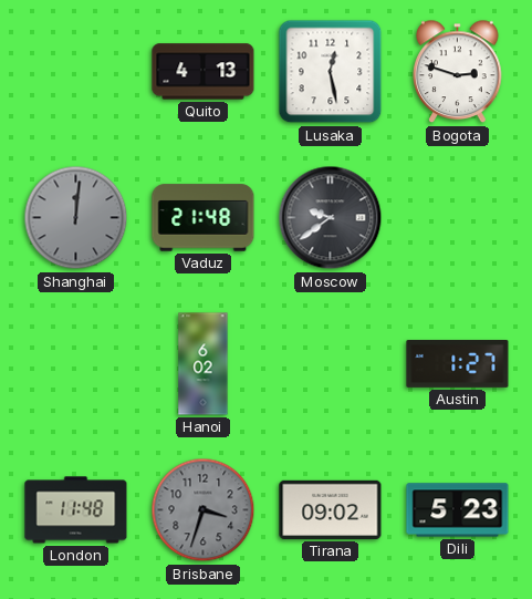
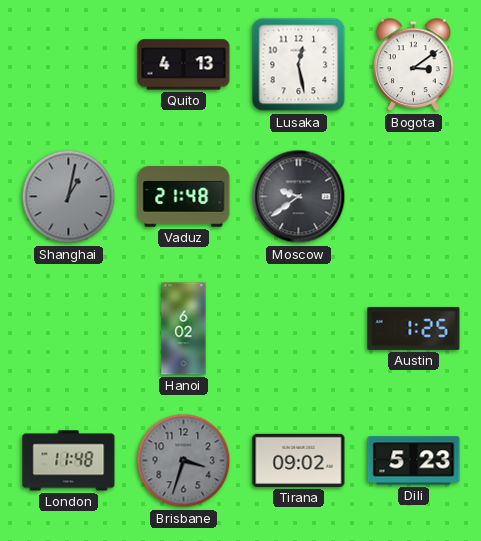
Bogota: 2:48 -> 3:09 (414, 65)
Shanghai: 12:01 -> 1:02 (69, 197)
Austin: 1:27 -> 1:25 (414, 328)
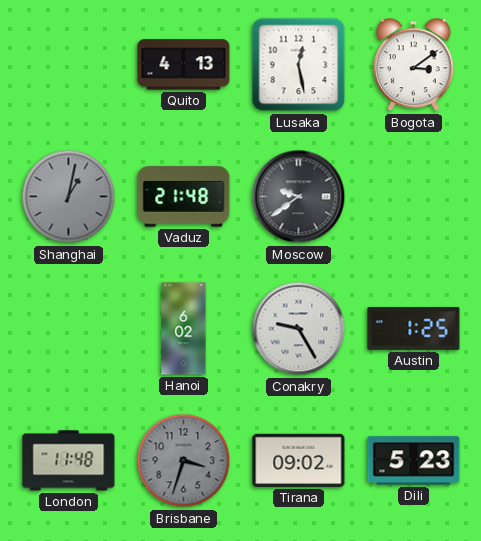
Conakry: none -> 9:25 (299, 329)
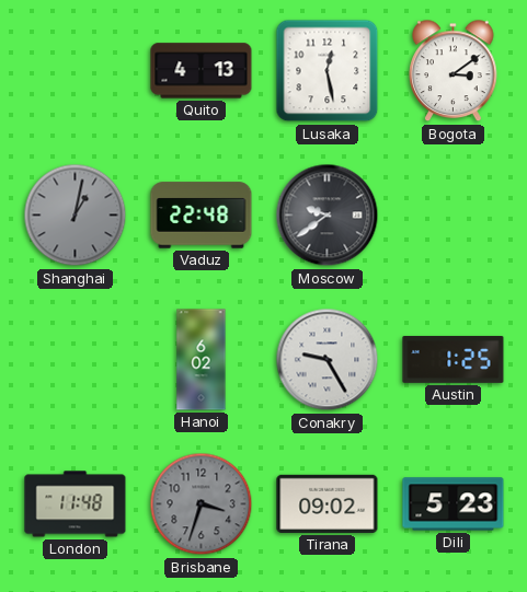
Vaduz: 21:48 -> 22:48 (202, 216)
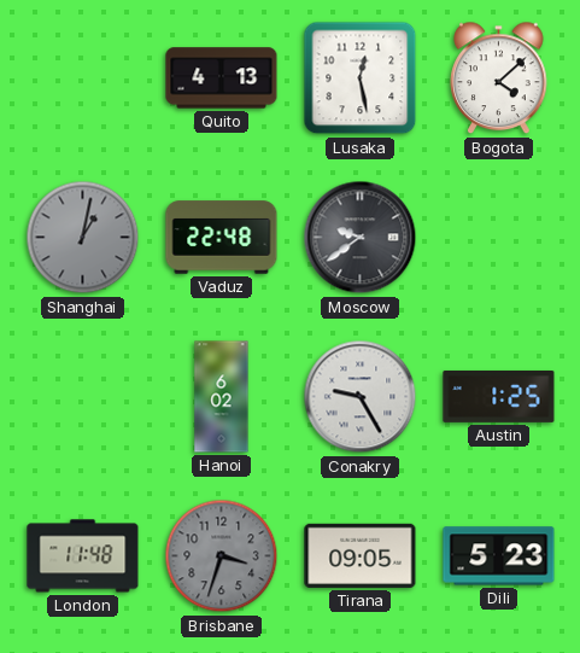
Bogota: 3:09 -> 4:08 (499, 78)
Tirana: 09:02 -> 09:05 (361, 555)
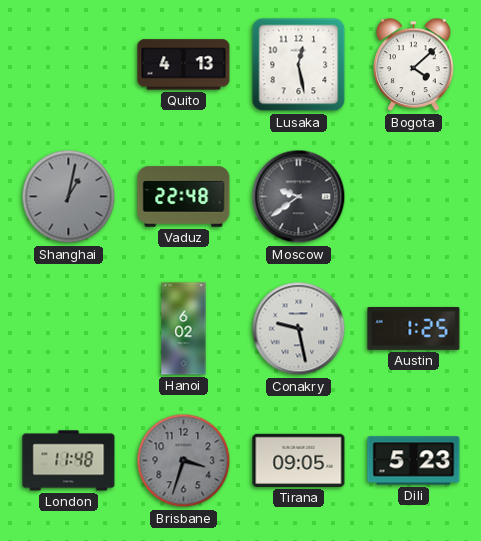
Conakry: 9:25 -> 9:28 (299, 329)
